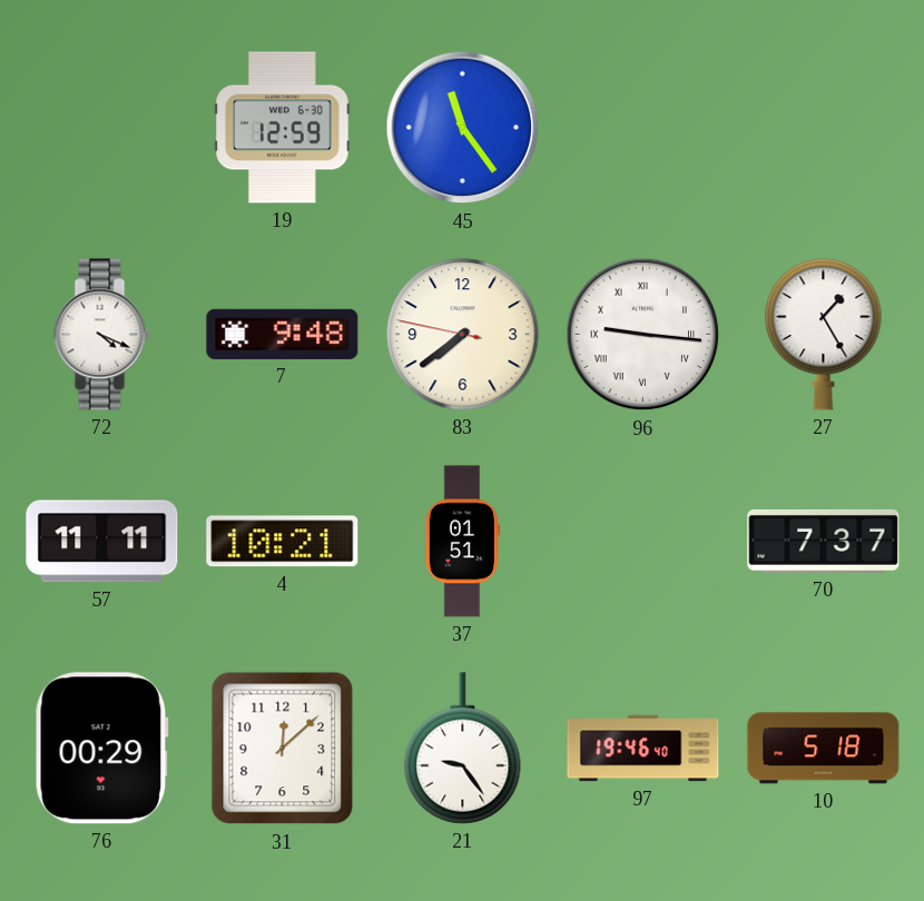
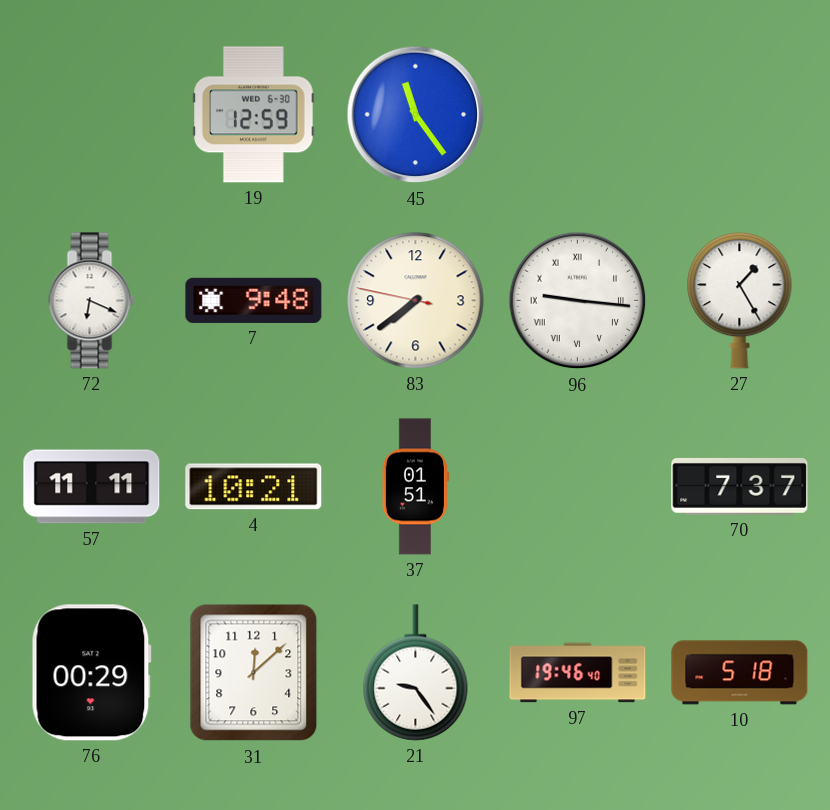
72: 4:19 -> 6:19 (92, 301)
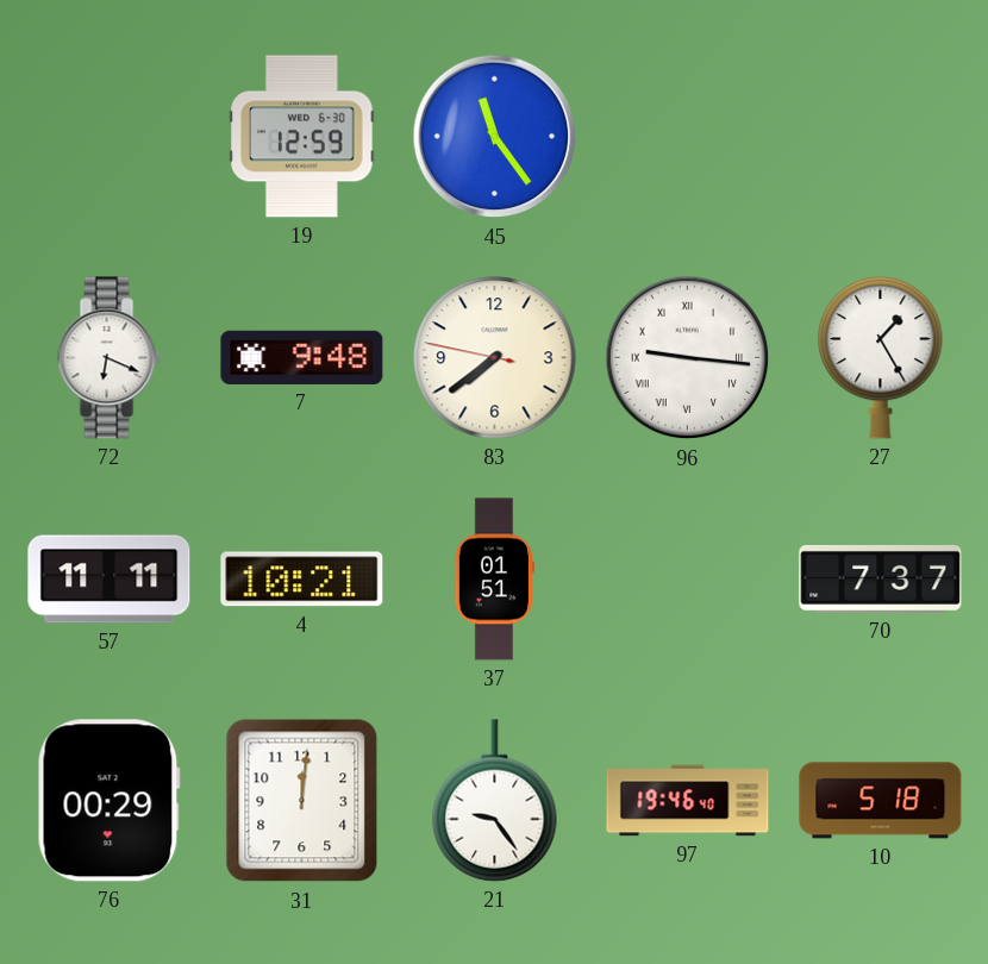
31: 12:08 -> 12:01 (302, 801)
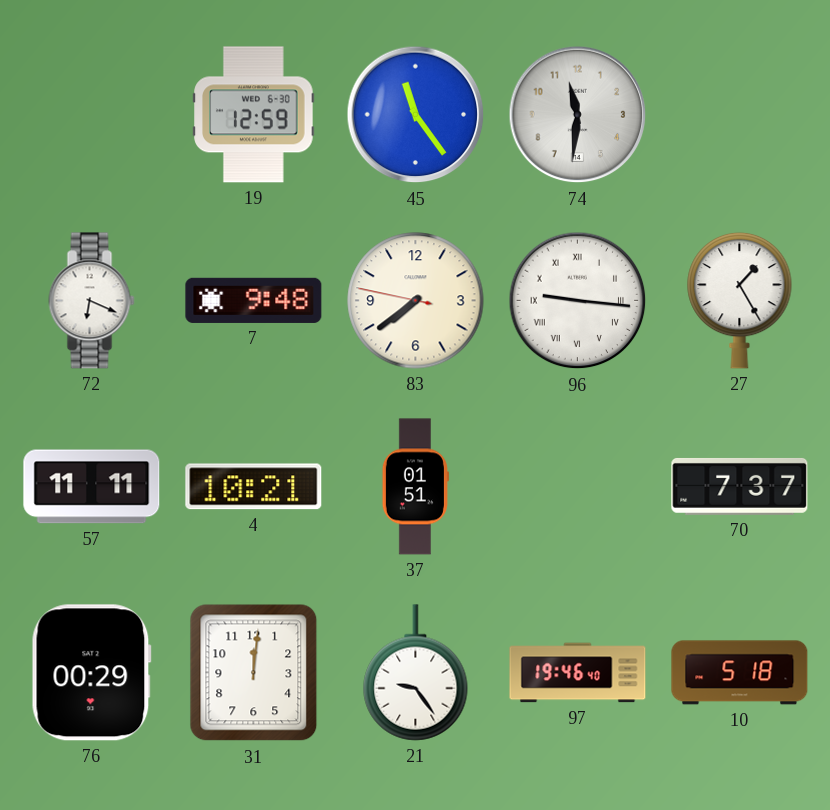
74: none -> 11:31 (578, 115)
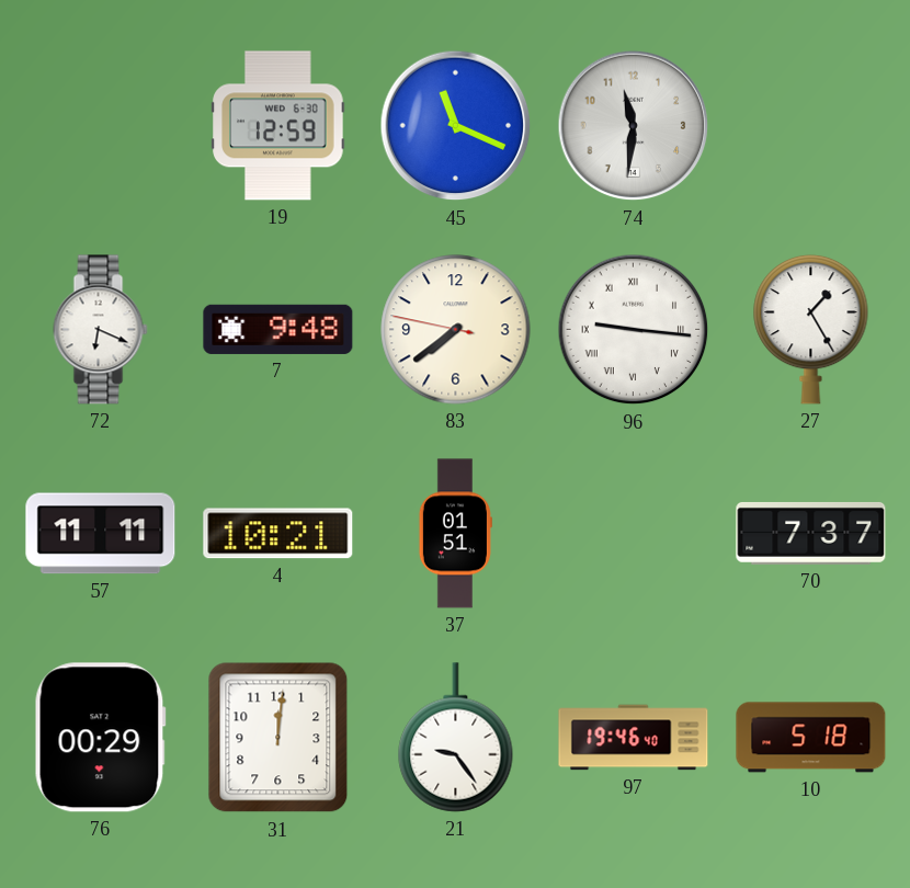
45: 11:24 -> 11:19 (456, 126)
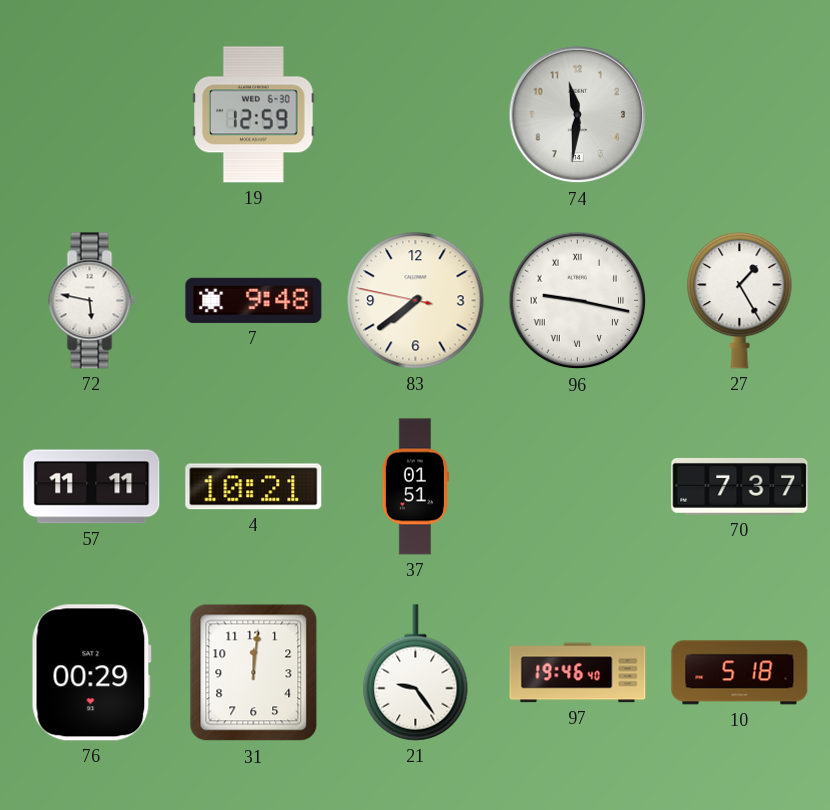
45: 11:19 -> none (456, 126)
72: 6:19 -> 5:47 (92, 301)
96: 9:16 -> 9:17 (578, 301)
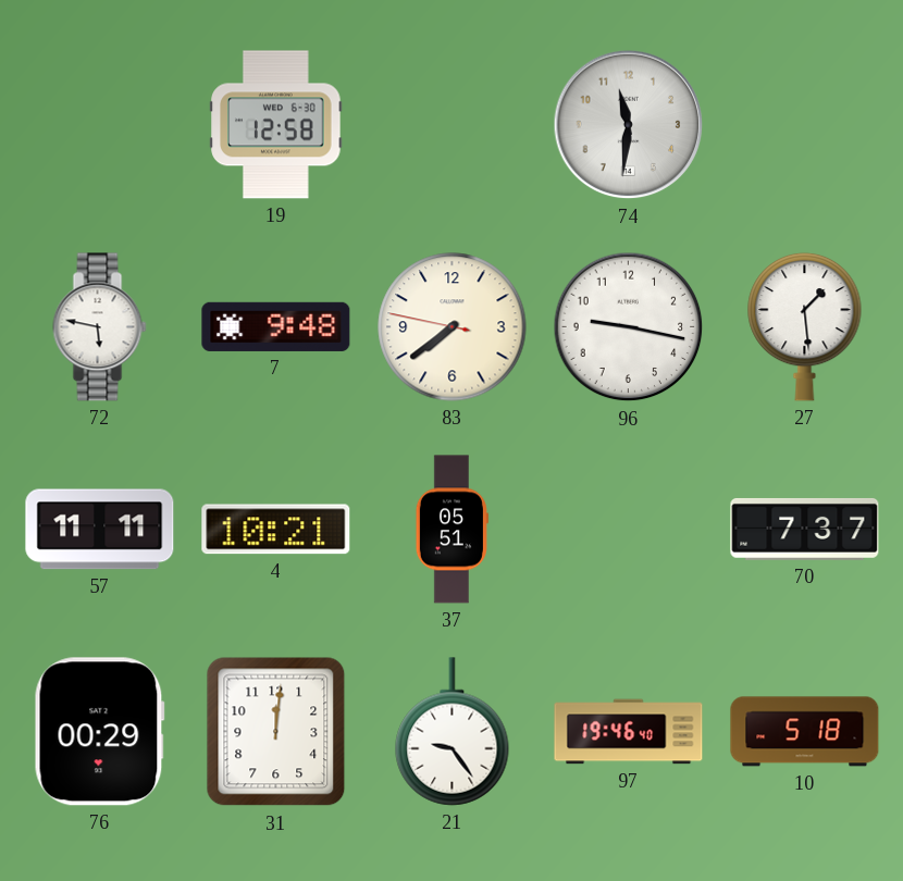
19: 12:59 -> 12:58 (276, 125)
96 numerals: Roman -> Arabic (629, 327)
27: 1:25 -> 1:29 (805, 326)
37: 01:51 -> 05:51 (451, 530)
